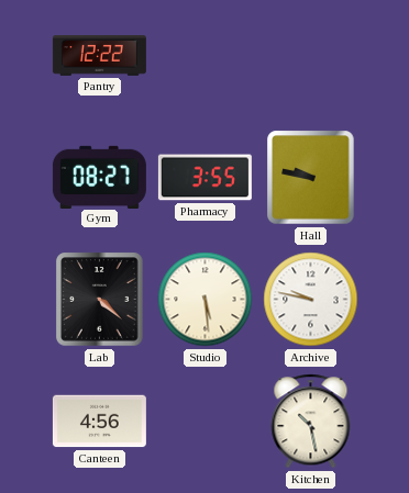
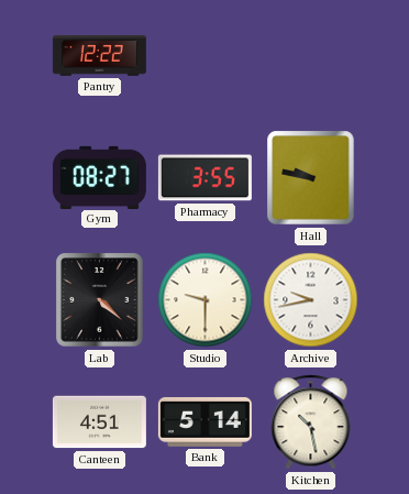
Studio: 5:29 -> 9:30 (206, 300)
Archive: 9:47 -> 9:43 (311, 300)
Canteen: 4:56 -> 4:51 (99, 422)
Bank: none -> 5:14 (204, 421)
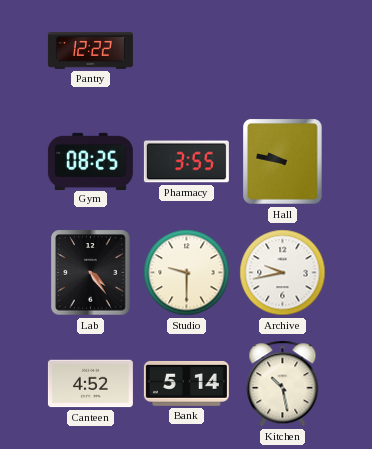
Gym: 08:27 -> 08:25 (90, 161)
Lab: 4:22 -> 4:24 (91, 273)
Canteen: 4:51 -> 4:52 (90, 384)
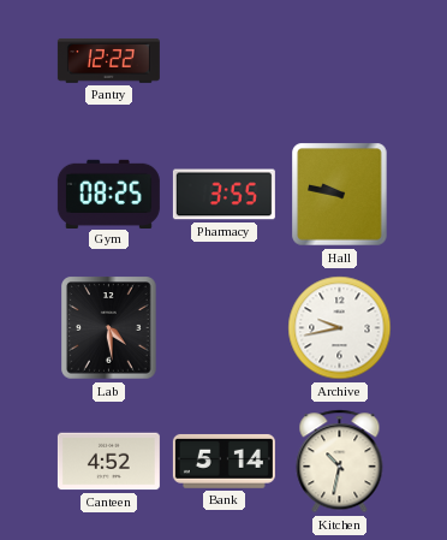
Lab: 4:24 -> 4:29 (109, 328)
Studio: 9:30 -> none (187, 273)
Kitchen: 10:28 -> 10:32 (340, 462)
